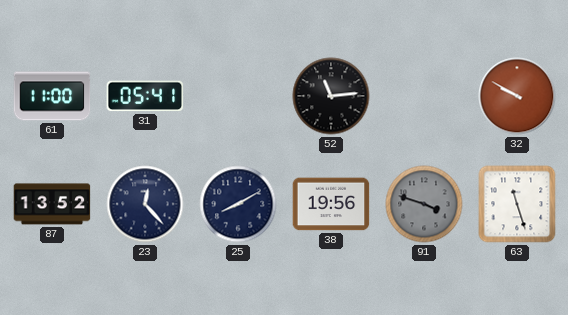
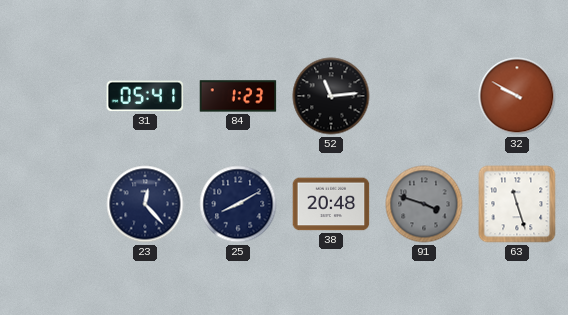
61: 11:00 -> none (52, 96)
84: none -> 1:23 (238, 96)
87: 13:52 -> none (52, 204)
38: 19:56 -> 20:48 (331, 204)
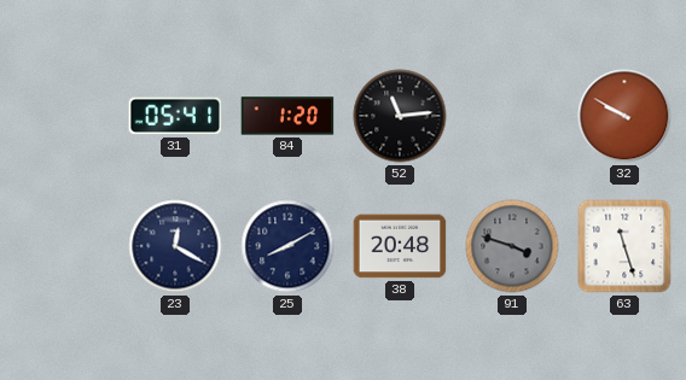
84: 1:23 -> 1:20 (287, 116)
23: 12:23 -> 12:20 (175, 246)
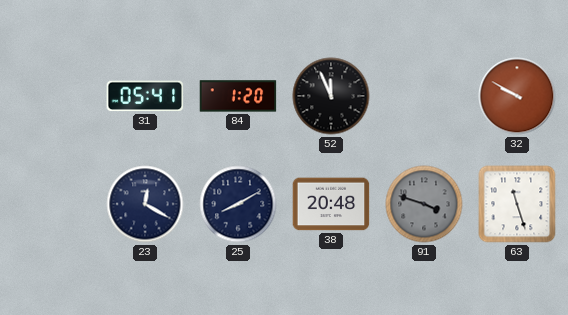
52: 11:14 -> 11:56 (331, 96)
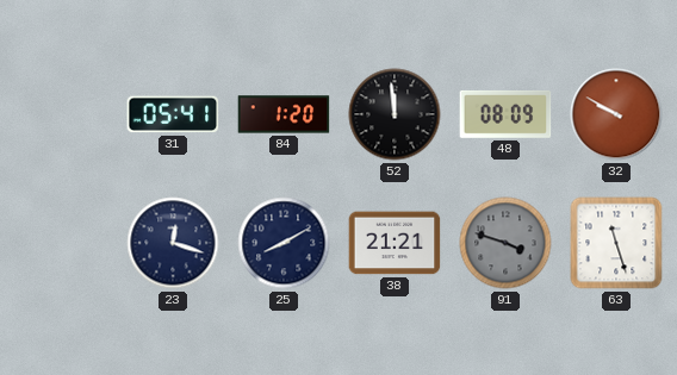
52: 11:56 -> 11:59 (395, 114)
48: none -> 08:09 (505, 114)
23: 12:20 -> 12:18 (173, 243)
38: 20:48 -> 21:21 (395, 243)
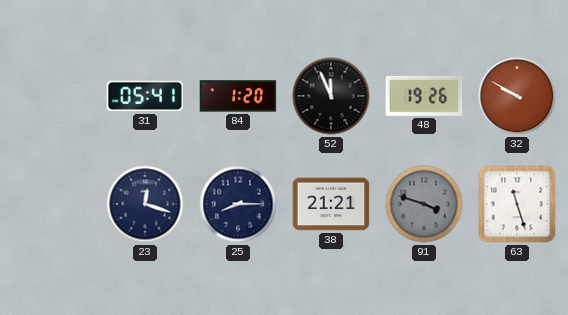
52: 11:59 -> 11:56 (331, 96)
48: 08:09 -> 19:26 (424, 96)
25: 8:10 -> 8:15 (238, 204)
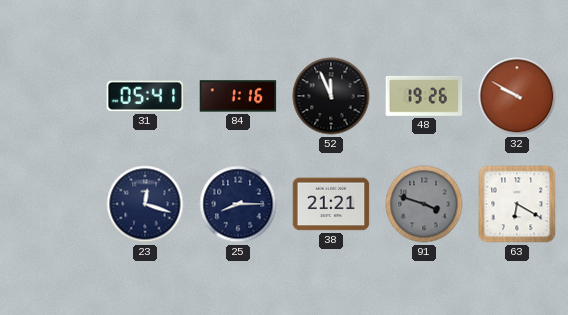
84: 1:20 -> 1:16 (238, 96)
63: 11:27 -> 6:20 (517, 204)
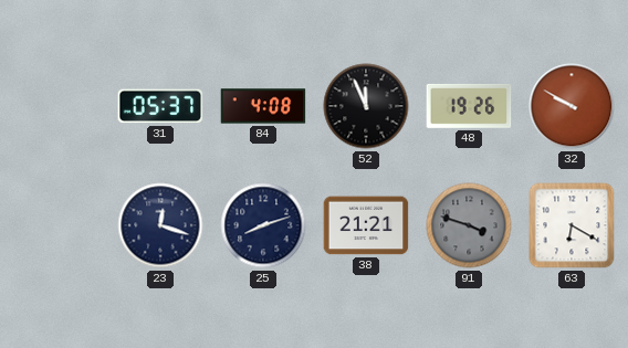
31: 05:41 -> 05:37 (160, 106)
84: 1:16 -> 4:08 (263, 106)
25: 8:15 -> 8:12 (263, 225)
